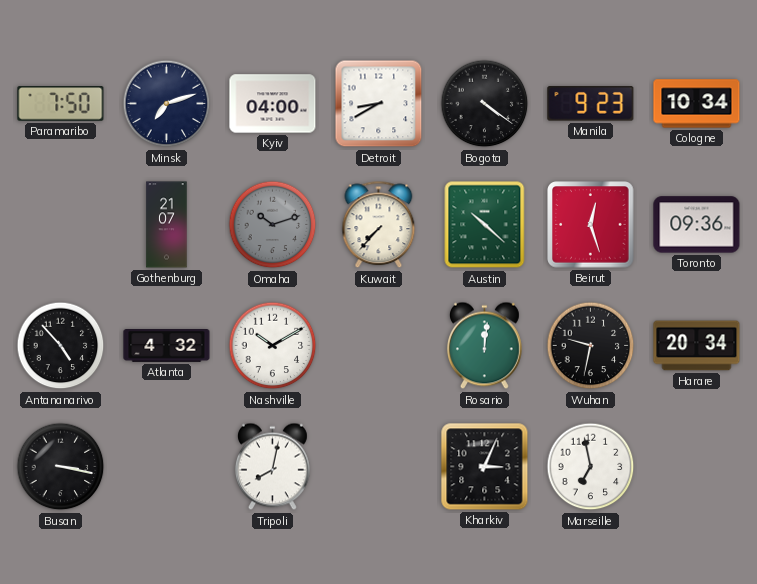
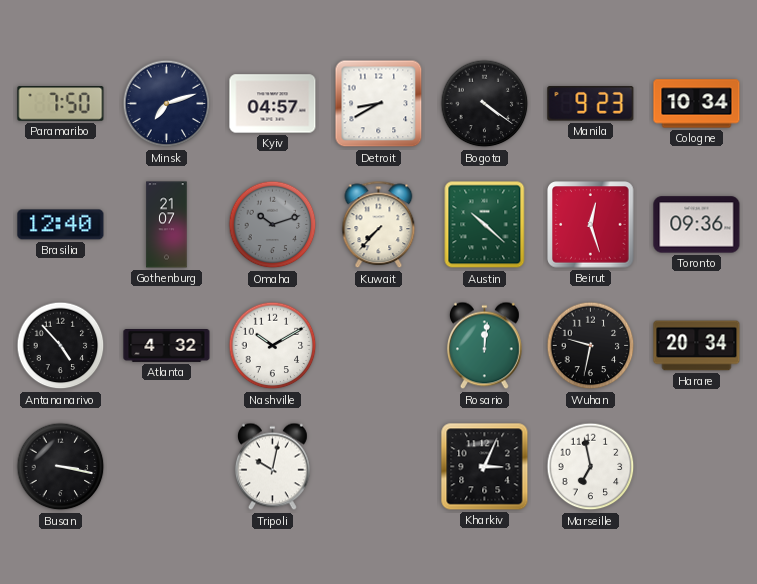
Kyiv: 04:00 -> 04:57 (273, 104)
Brasilia: none -> 12:40 (61, 225)
Tripoli: 8:02 -> 10:02 (273, 467)
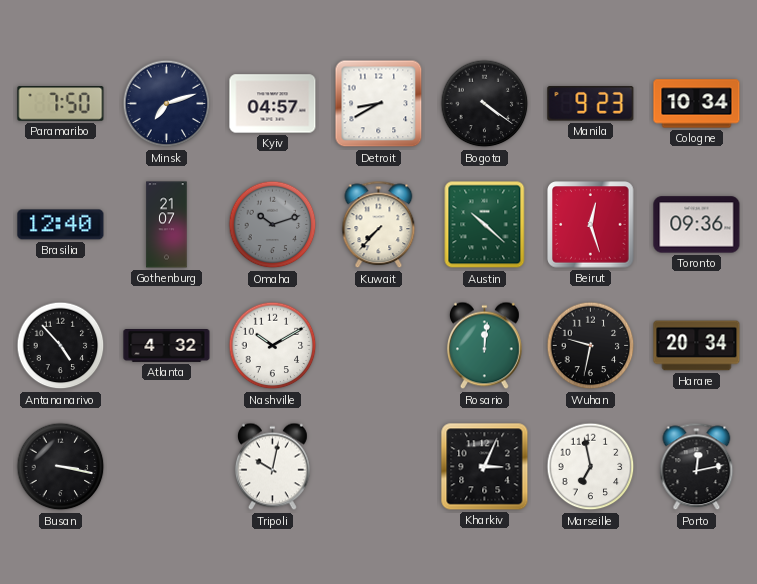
Porto: none -> 12:13 (697, 467)
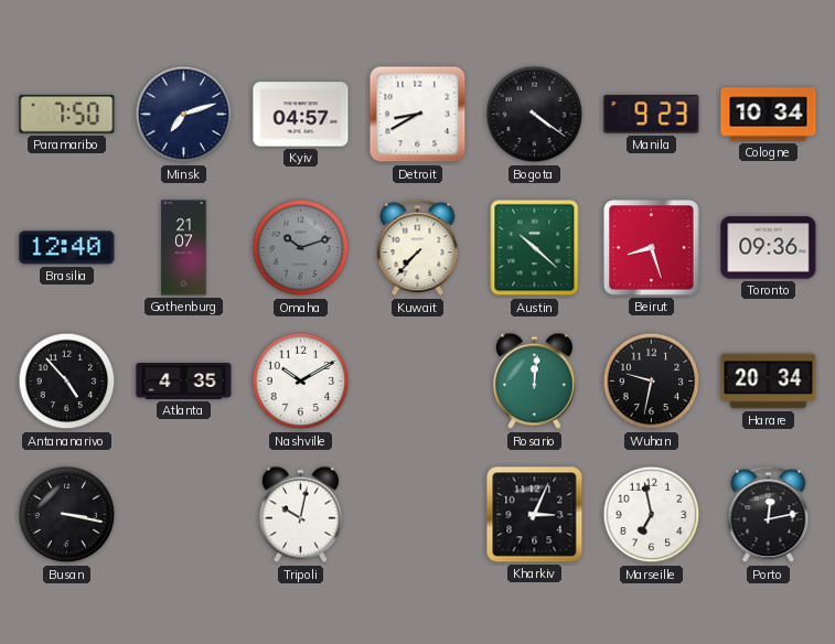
Beirut: 12:27 -> 8:27 (652, 248)
Atlanta: 4:32 -> 4:35 (184, 382)
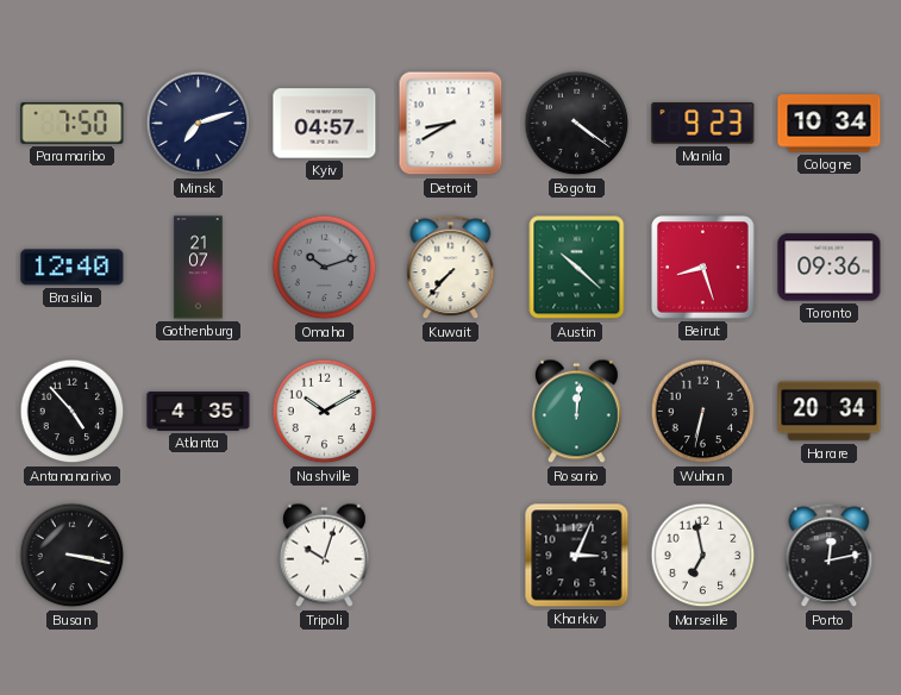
Wuhan: 9:32 -> 6:32 (703, 412)
Tripoli: 10:02 -> 10:03 (325, 556)
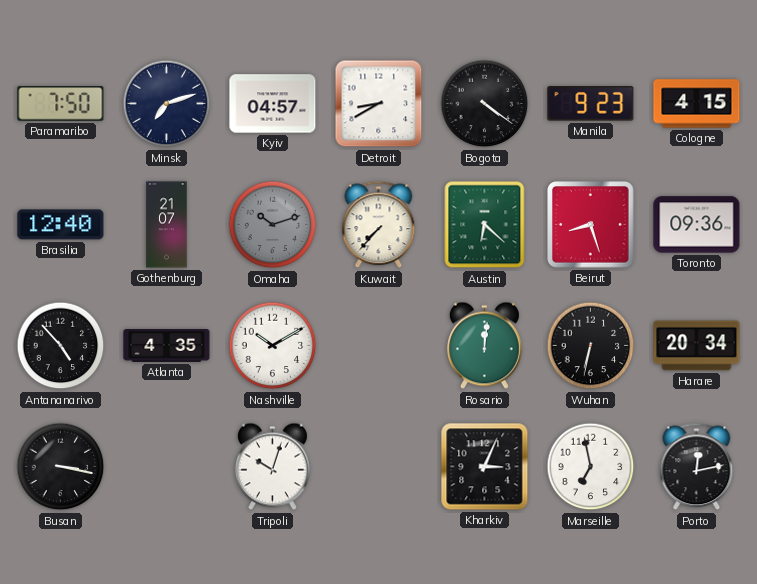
Cologne: 10:34 -> 4:15 (697, 104)
Austin: 10:22 -> 6:22 (485, 225)
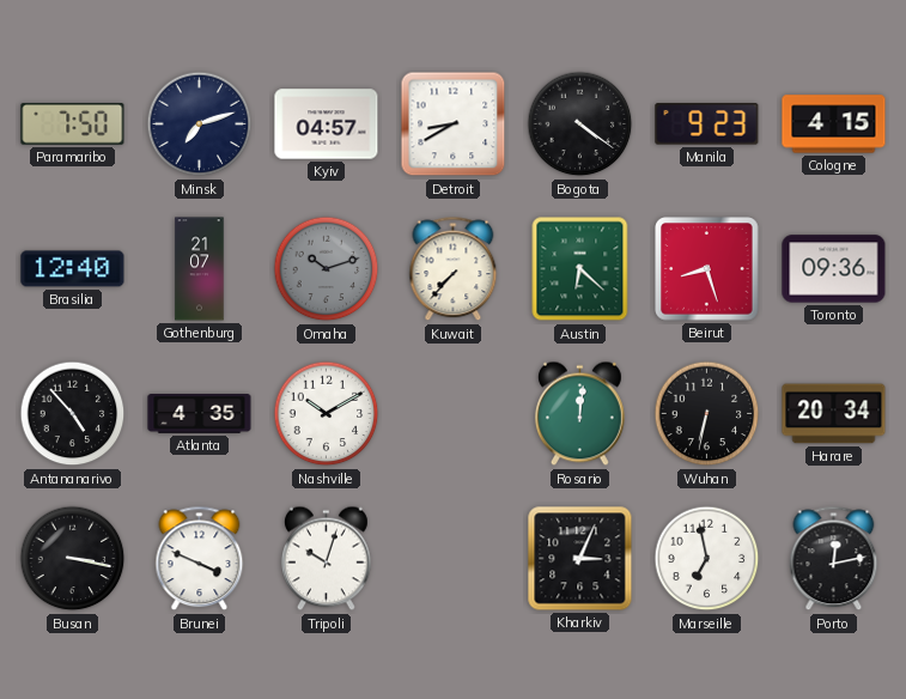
Brunei: none -> 3:49 (200, 559)
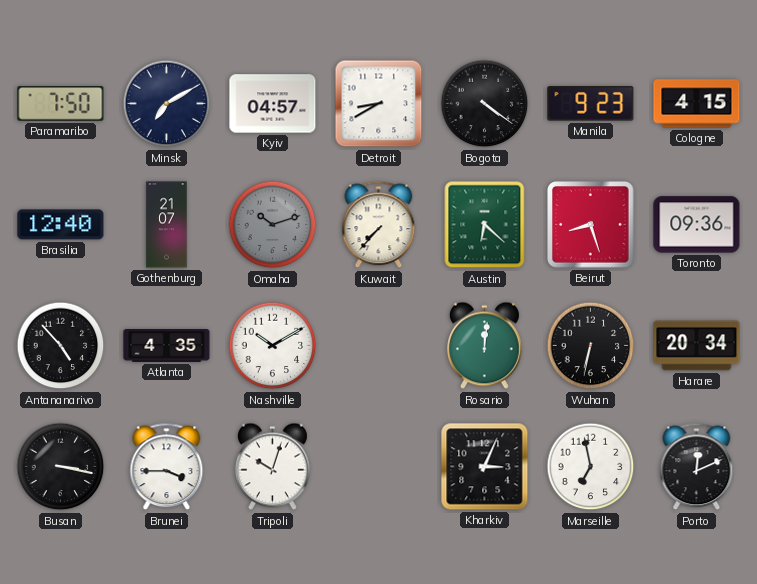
Minsk: 7:12 -> 7:10 (167, 104)
Brunei: 3:49 -> 3:45 (167, 467)
Porto: 12:13 -> 12:11 (697, 467)
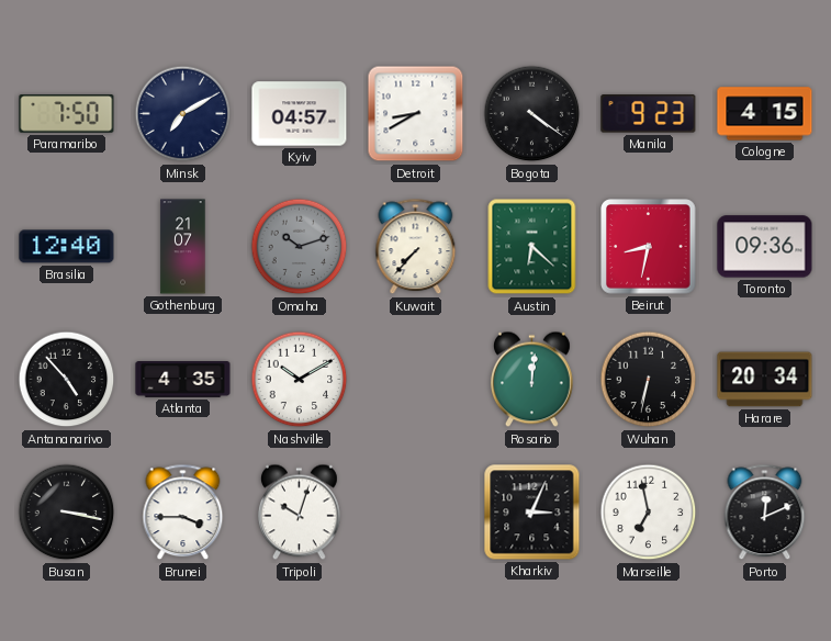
Beirut: 8:27 -> 8:32 (649, 247)
